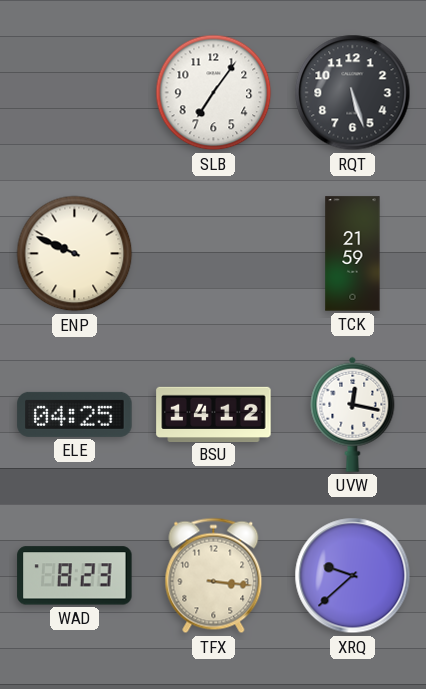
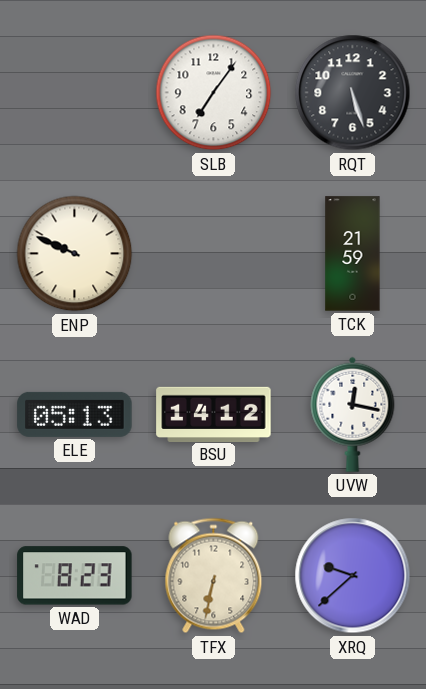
ELE: 04:25 -> 05:13 (75, 414)
TFX: 3:16 -> 6:32 (214, 576)
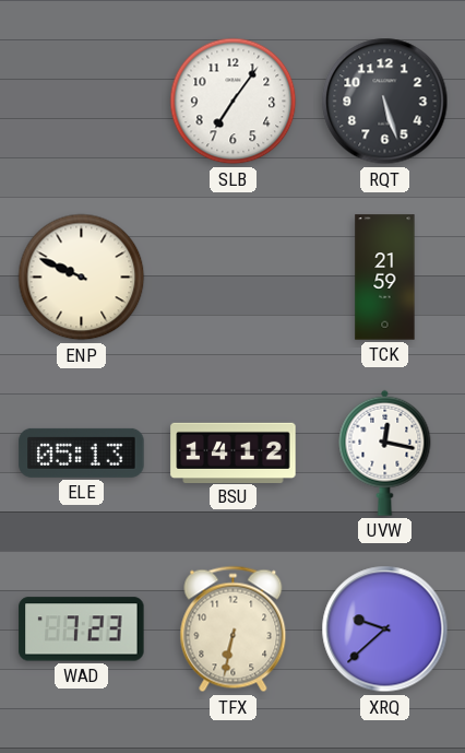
WAD: 8:23 -> 7:23 (82, 630)
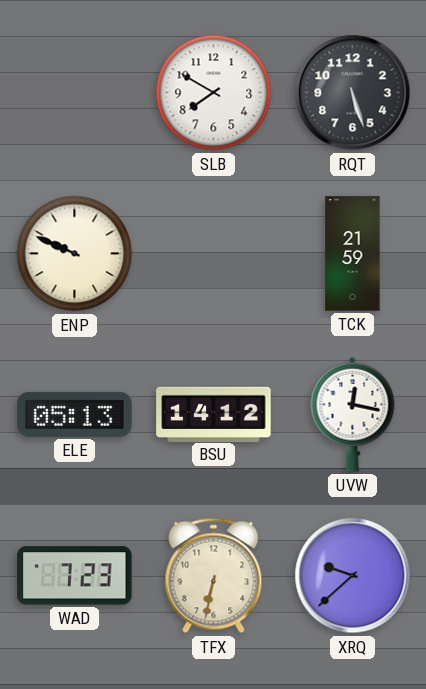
SLB: 7:06 -> 7:50 (214, 93)
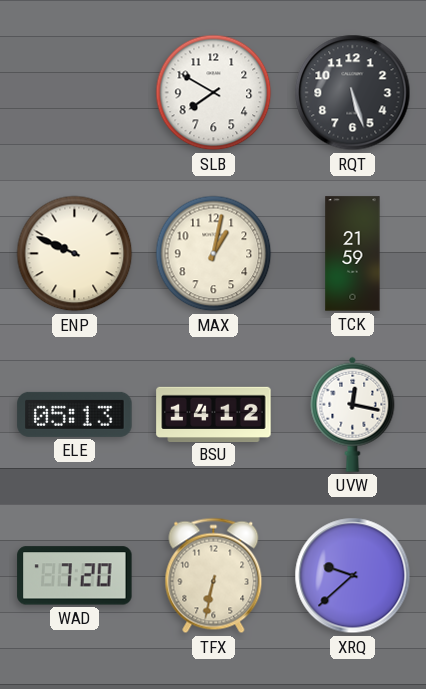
MAX: none -> 1:02 (214, 254)
WAD: 7:23 -> 7:20 (75, 576)
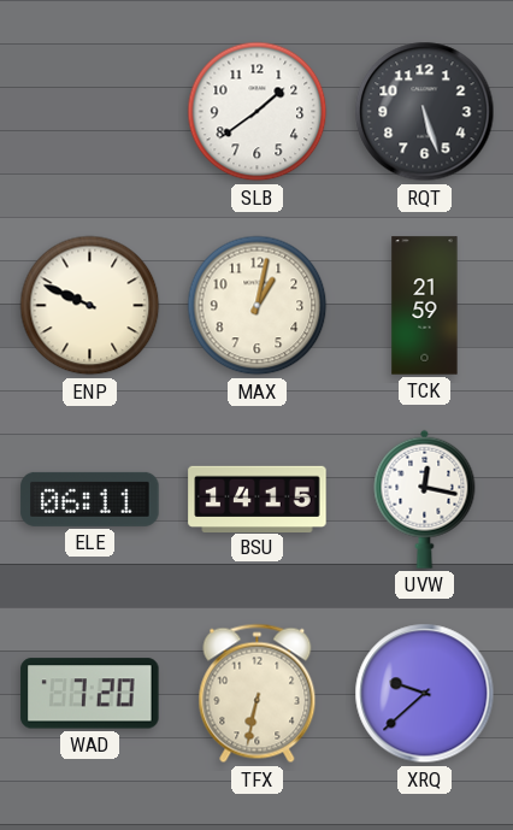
SLB: 7:50 -> 1:39 (258, 112)
ELE: 05:13 -> 06:11 (90, 499)
BSU: 14:12 -> 14:15 (258, 499)
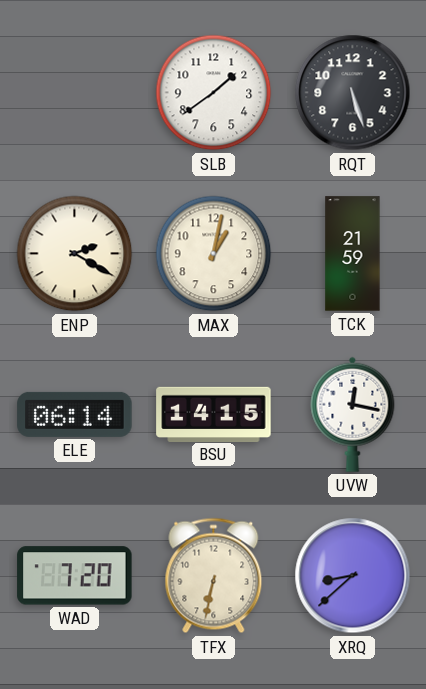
ENP: 9:49 -> 2:20 (75, 254)
ELE: 06:11 -> 06:14 (75, 414)
XRQ: 9:38 -> 8:38 (353, 576)
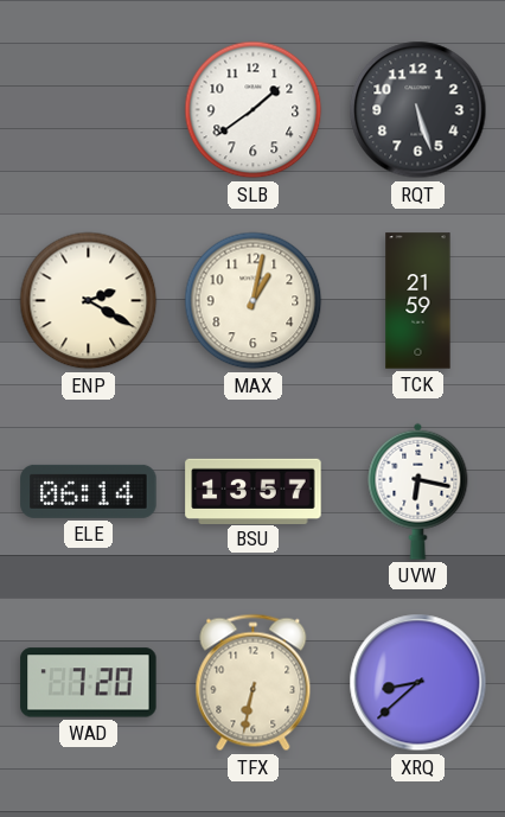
BSU: 14:15 -> 13:57 (254, 491)
UVW: 12:17 -> 6:17 (418, 491)
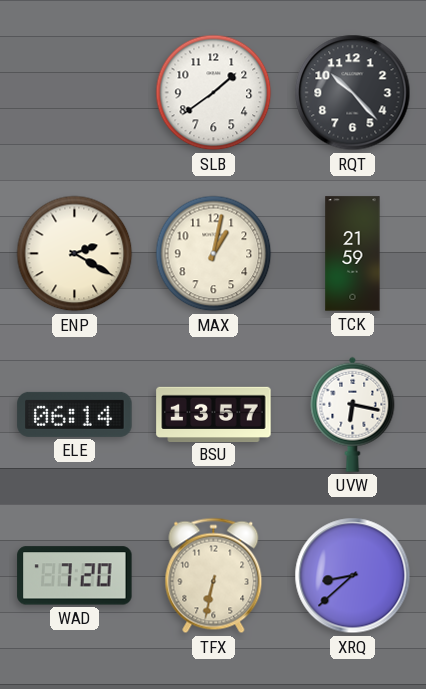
RQT: 5:27 -> 10:23 (353, 93)
